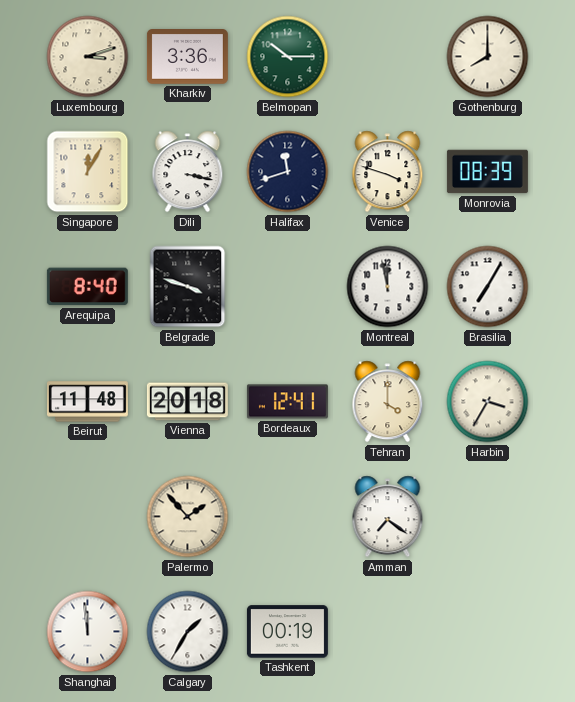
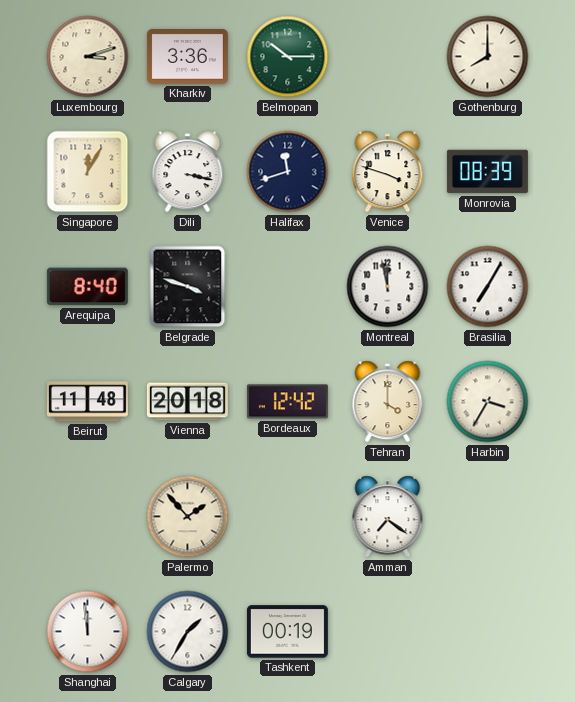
Bordeaux: 12:41 -> 12:42 (287, 402)
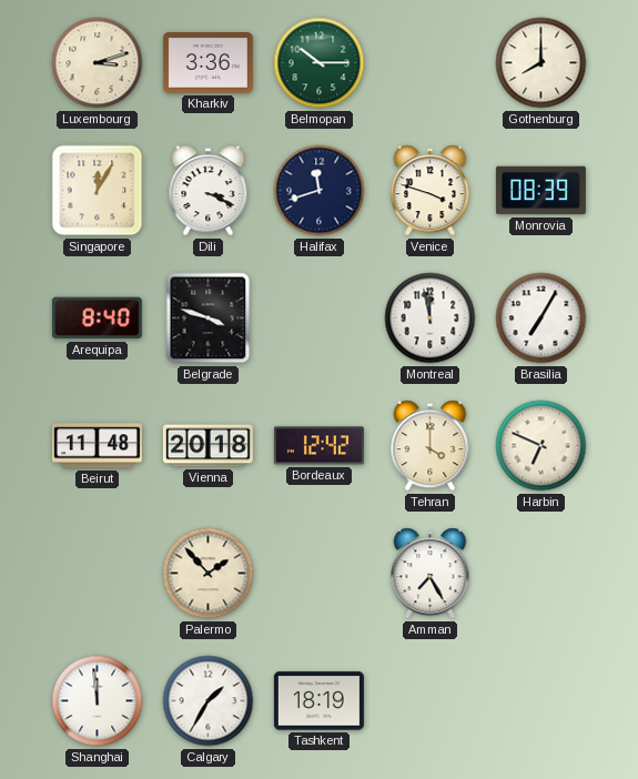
Dili: 3:17 -> 3:19 (209, 191)
Harbin: 3:35 -> 6:49 (541, 446)
Amman: 7:21 -> 7:25 (431, 574)
Tashkent: 00:19 -> 18:19 (318, 701)
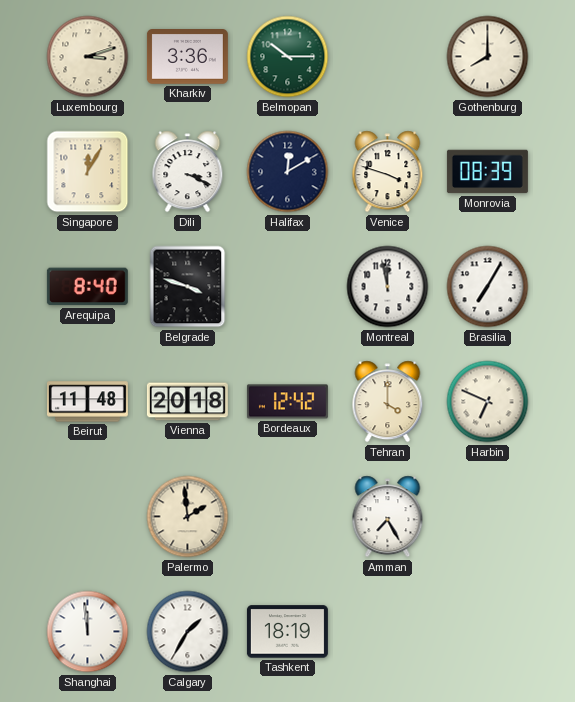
Halifax: 11:42 -> 12:10 (288, 172)
Palermo: 1:53 -> 1:59 (188, 517)
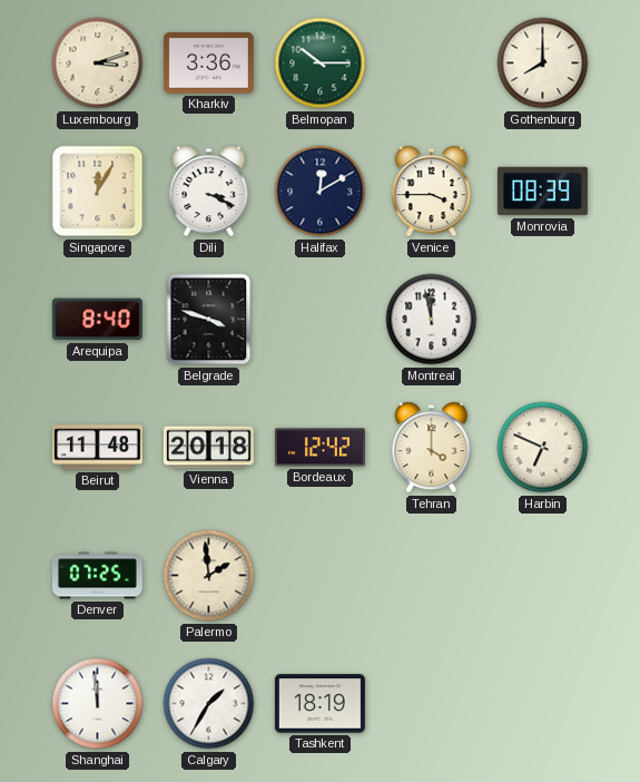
Venice: 3:48 -> 3:45 (432, 192)
Brasilia: 7:05 -> none (488, 287)
Denver: none -> 07:25 (97, 576)
Amman: 7:25 -> none (388, 517)
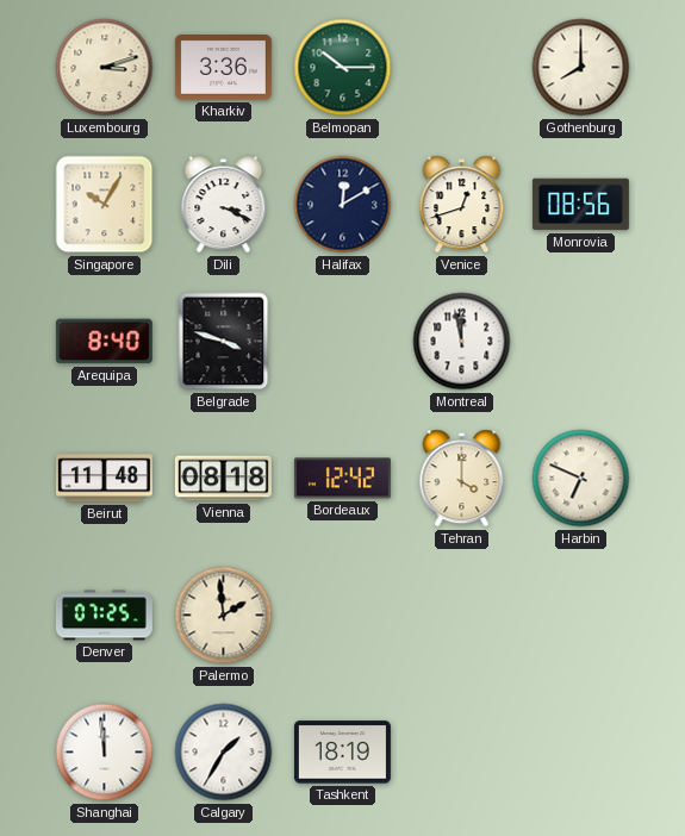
Singapore: 12:05 -> 10:05 (105, 205)
Venice: 3:45 -> 12:42 (462, 205)
Monrovia: 08:39 -> 08:56 (580, 205)
Vienna: 20:18 -> 08:18 (223, 479)
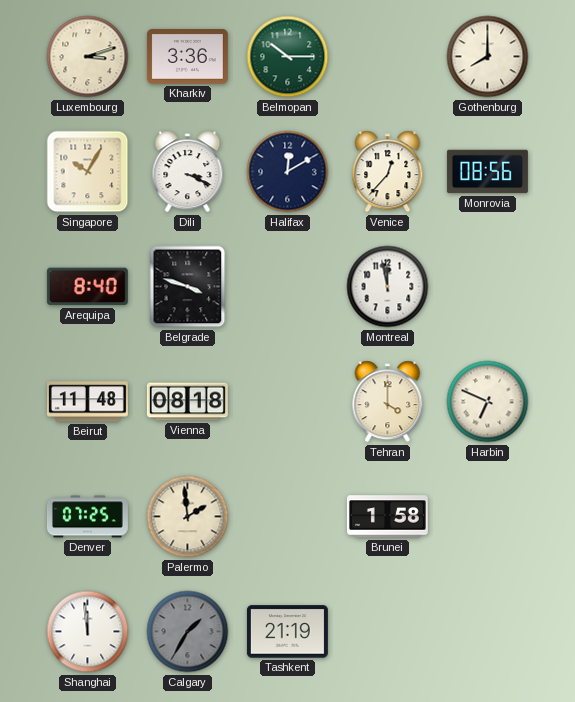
Venice: 12:42 -> 12:37 (388, 172)
Bordeaux: 12:42 -> none (342, 479)
Brunei: none -> 1:58 (387, 517)
Calgary dial: white -> grey (188, 632)
Tashkent: 18:19 -> 21:19 (287, 632)
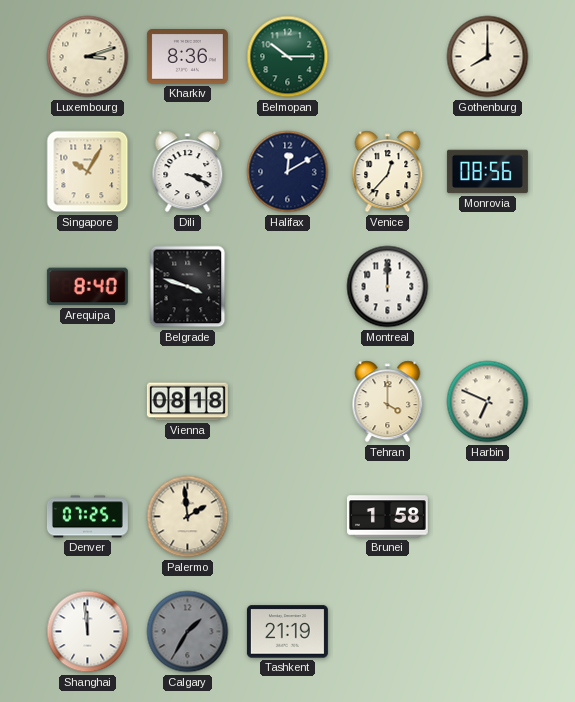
Kharkiv: 3:36 -> 8:36 (187, 57)
Montreal: 11:58 -> 12:00 (388, 287)
Beirut: 11:48 -> none (87, 402)
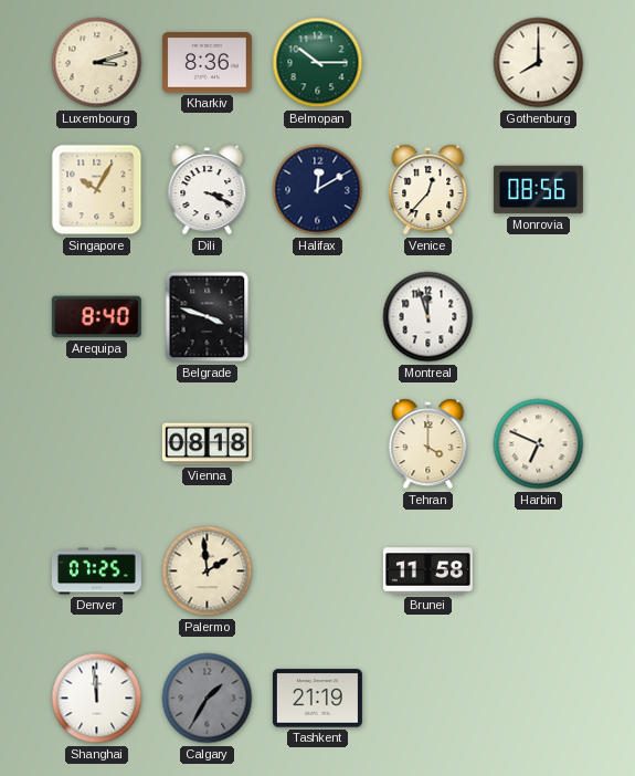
Montreal: 12:00 -> 11:57 (428, 317)
Brunei: 1:58 -> 11:58 (427, 571)
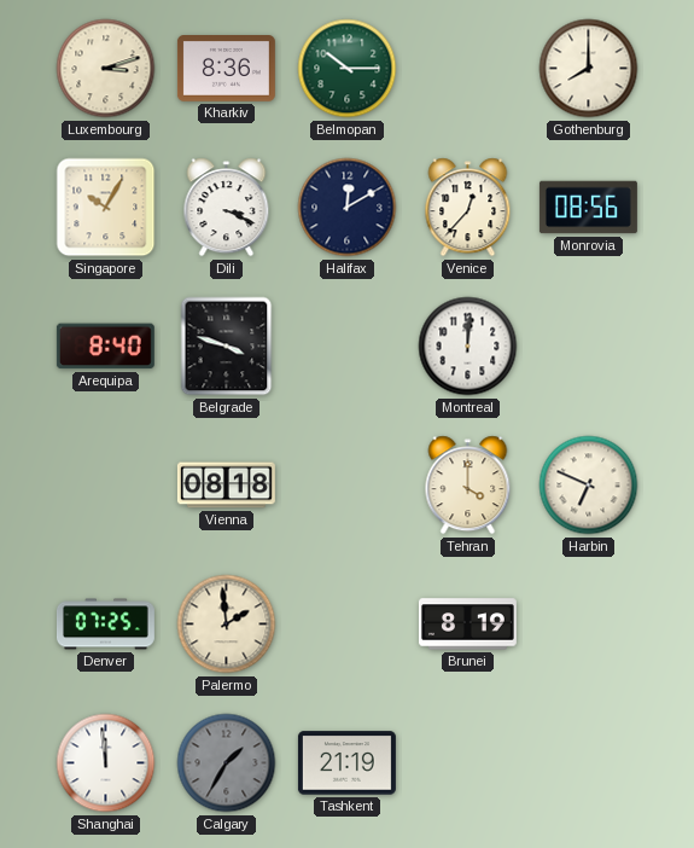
Montreal: 11:57 -> 12:01 (468, 347)
Brunei: 11:58 -> 8:19 (467, 625)
